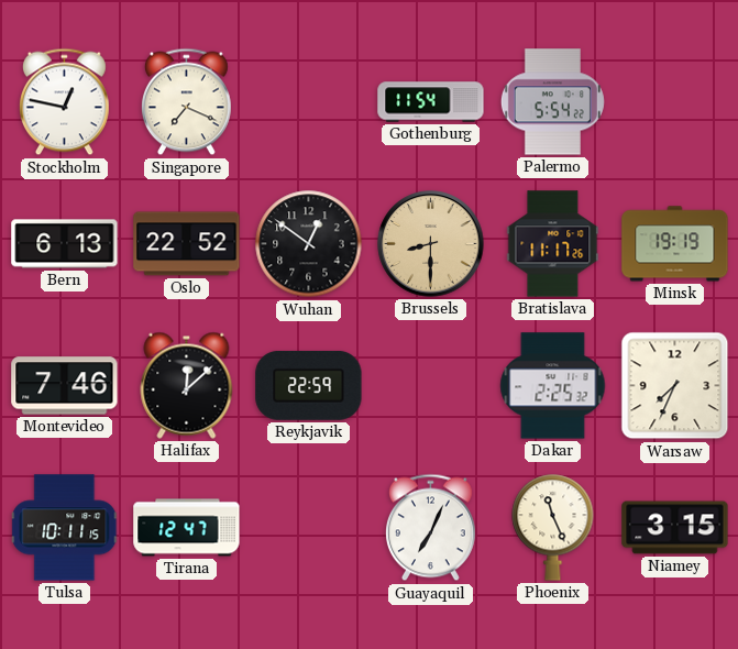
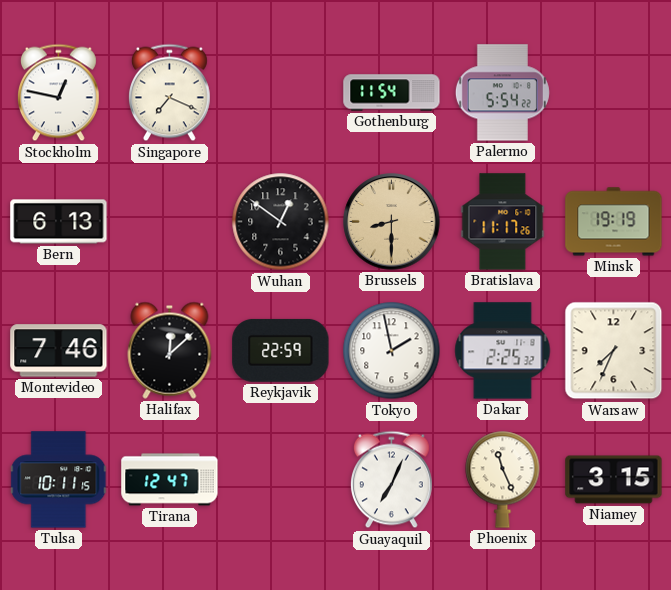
Oslo: 22:52 -> none (187, 244)
Tokyo: none -> 1:58 (392, 351)
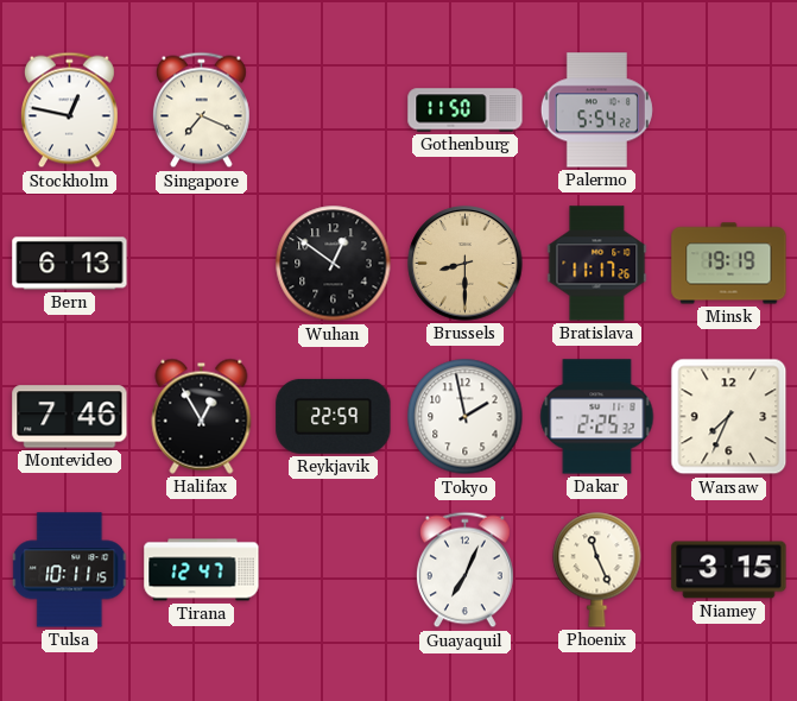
Gothenburg: 11:54 -> 11:50 (466, 110)
Halifax: 12:08 -> 12:55 (202, 416)
